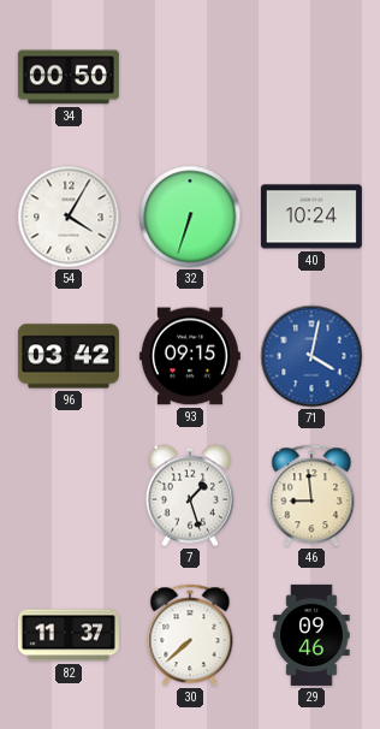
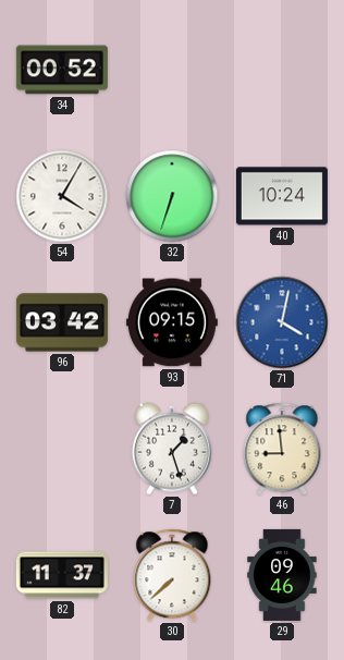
34: 00:50 -> 00:52 (62, 70)
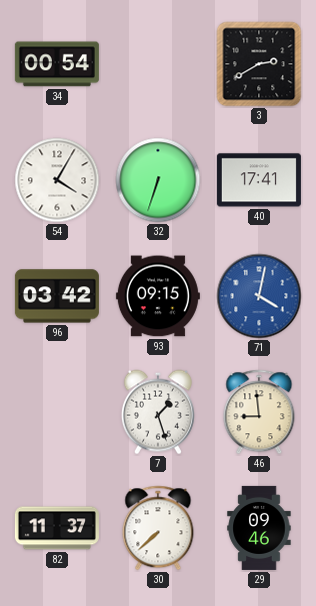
34: 00:52 -> 00:54 (57, 64)
3: none -> 2:40 (259, 64)
40: 10:24 -> 17:41 (259, 180)
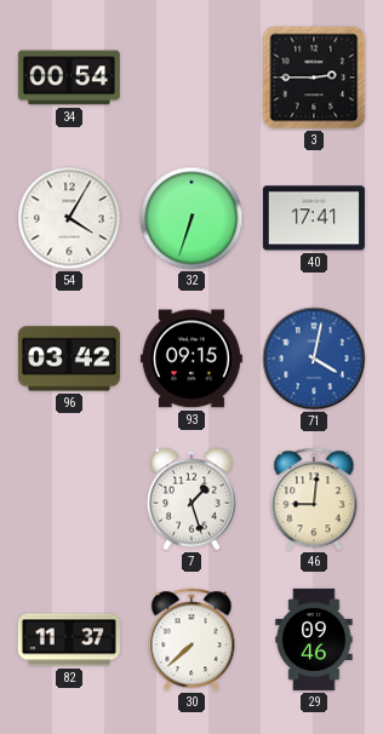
3: 2:40 -> 2:45 (314, 78)
46: 8:59 -> 9:01 (314, 499)
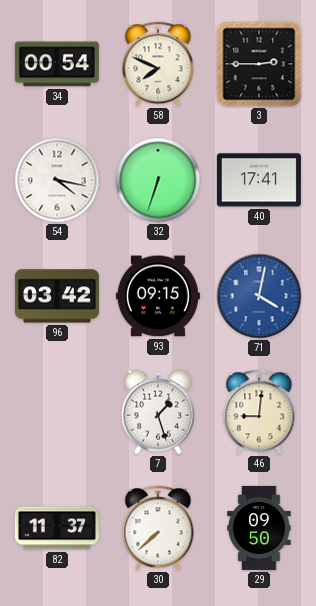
58: none -> 7:49 (158, 64)
54: 4:05 -> 4:17 (57, 180)
29: 09:46 -> 09:50 (259, 528)
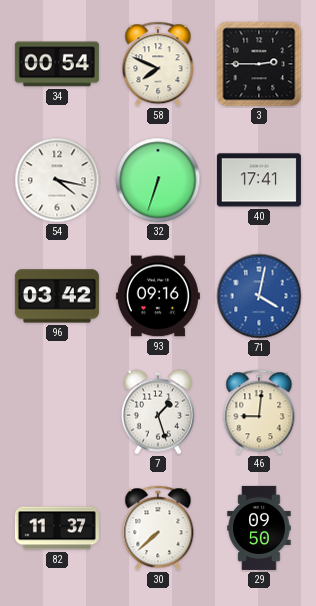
93: 09:15 -> 09:16 (158, 296)
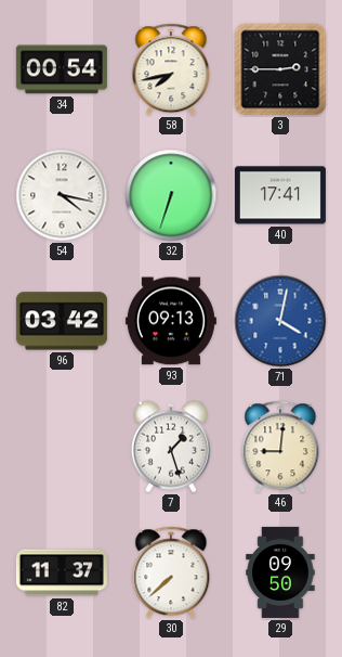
58: 7:49 -> 7:43 (171, 69)
93: 09:16 -> 09:13 (171, 321)
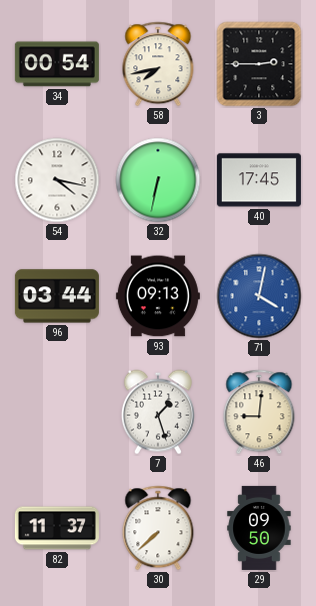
32: 6:33 -> 6:32 (158, 180)
40: 17:41 -> 17:45 (259, 180)
96: 03:42 -> 03:44 (57, 296)
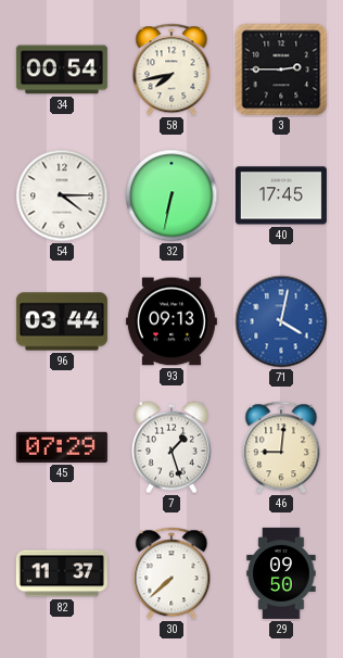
54: 4:17 -> 4:15 (62, 195)
45: none -> 07:29 (62, 447)
